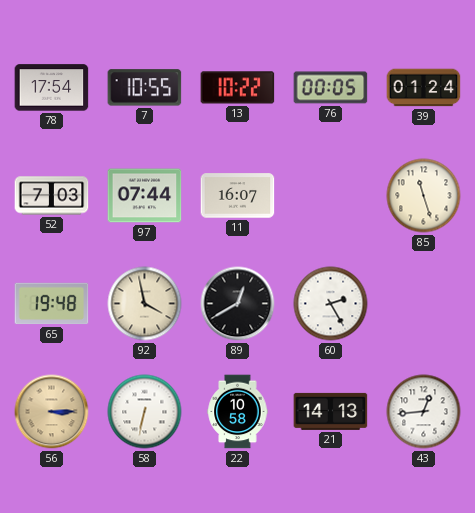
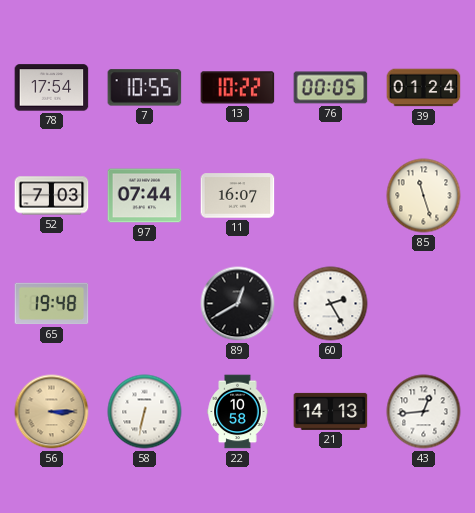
92: 3:58 -> none (145, 304)
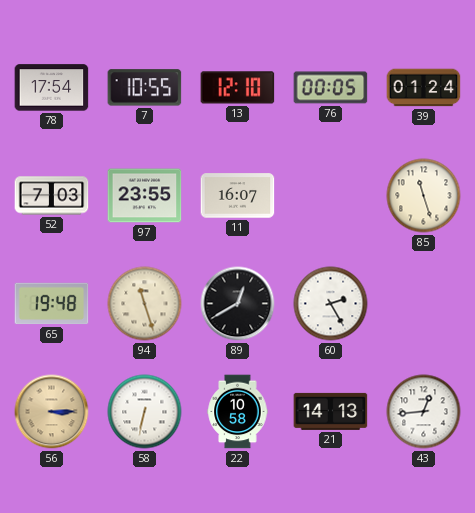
13: 10:22 -> 12:10 (238, 88)
97: 07:44 -> 23:55 (145, 196)
94: none -> 11:27 (145, 304)
